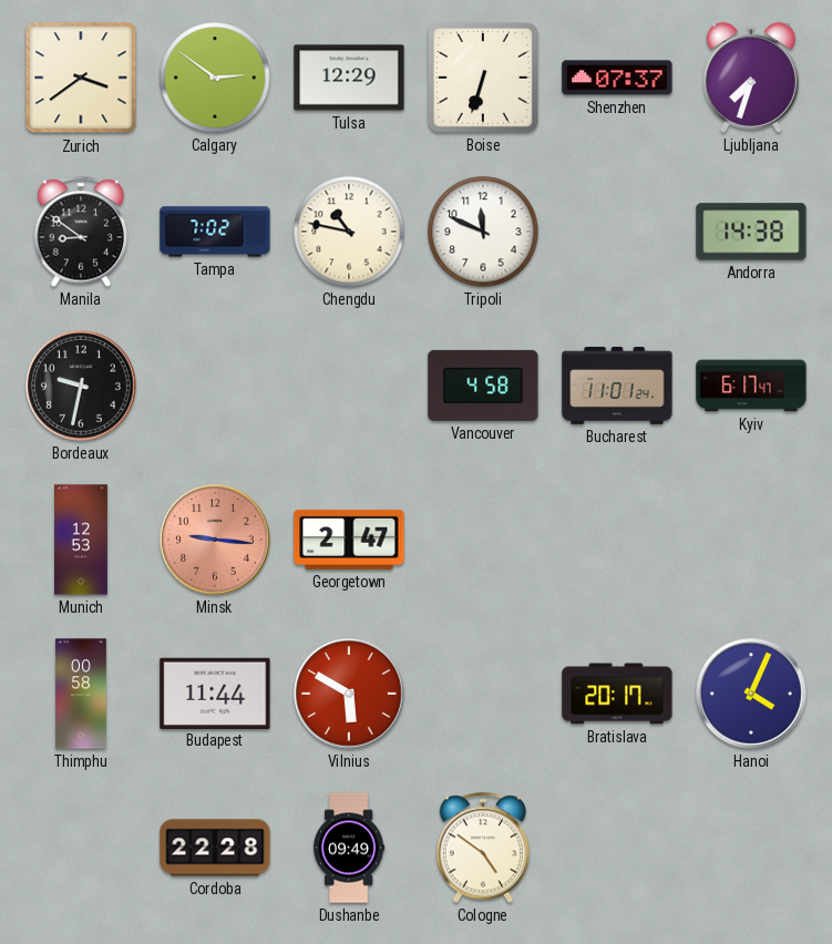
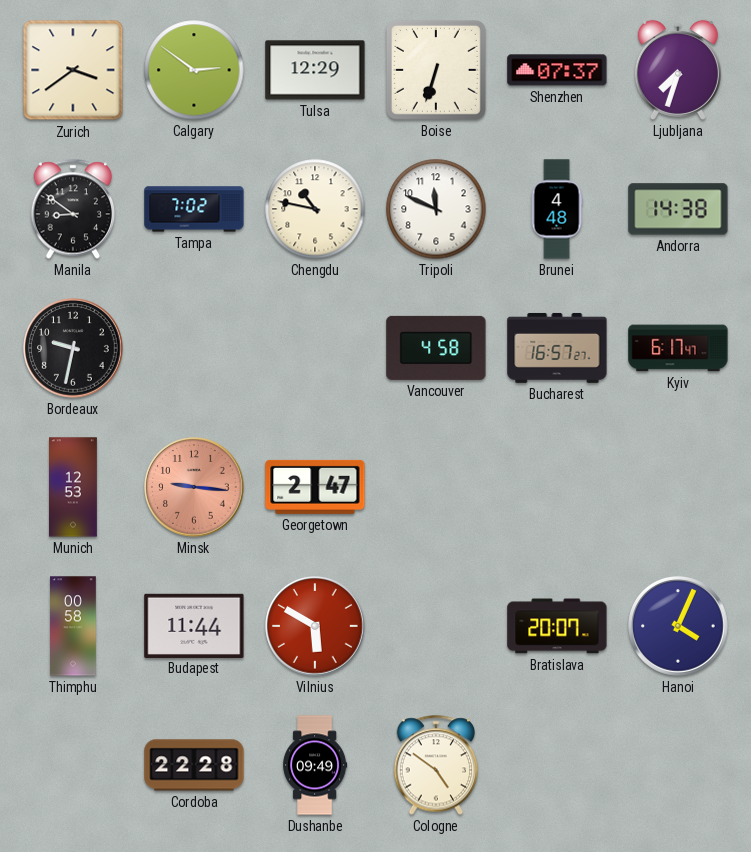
Brunei: none -> 4:48 (557, 209)
Bucharest: 11:01 -> 16:57 (557, 348)
Bratislava: 20:17 -> 20:07 (557, 626)
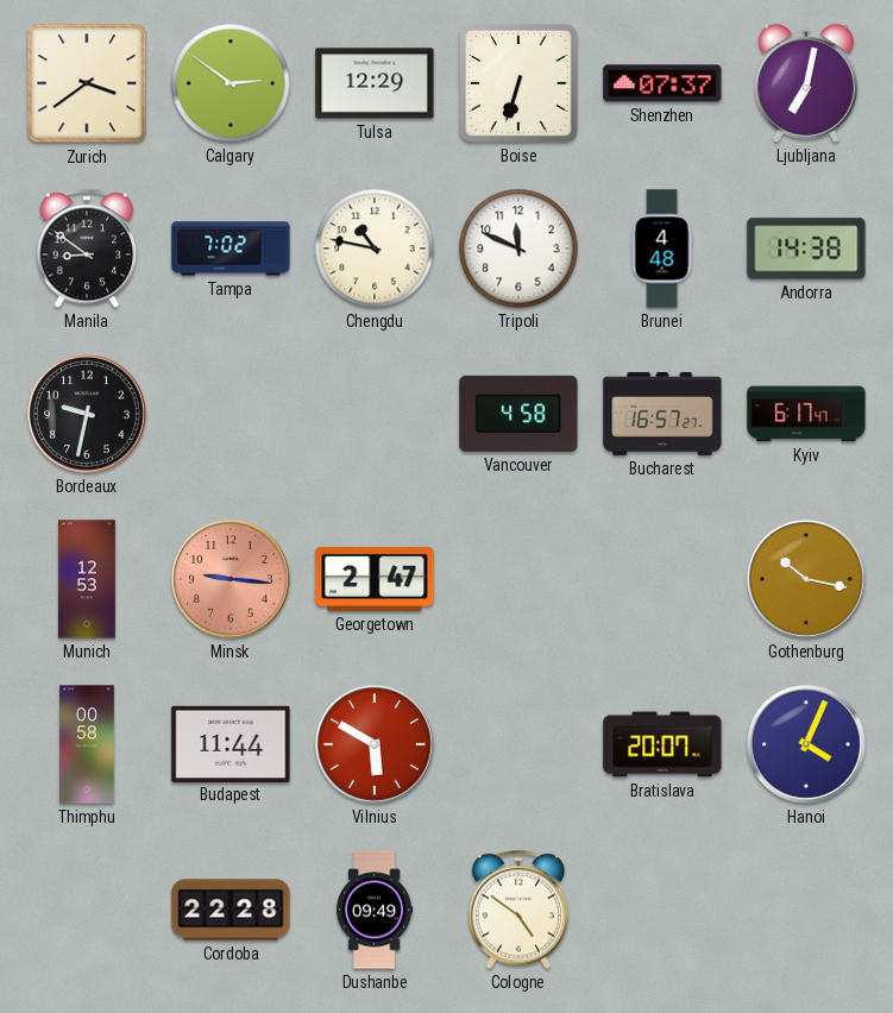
Ljubljana: 7:33 -> 7:02 (806, 83)
Gothenburg: none -> 10:17 (806, 579)
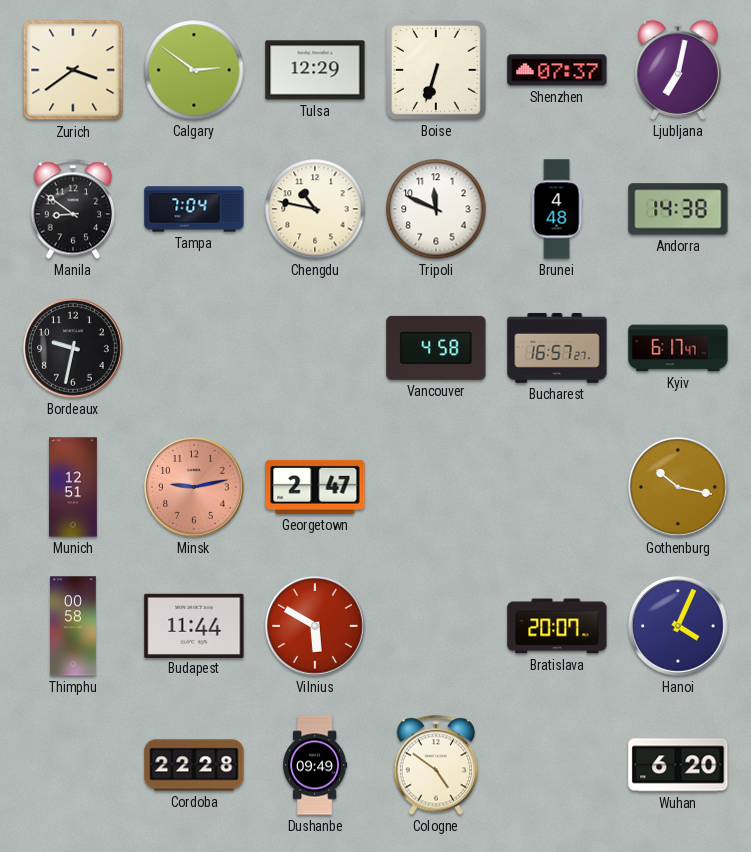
Tampa: 7:02 -> 7:04 (194, 209)
Munich: 12:53 -> 12:51 (74, 487)
Minsk: 9:16 -> 9:13 (194, 487)
Wuhan: none -> 6:20 (678, 765)
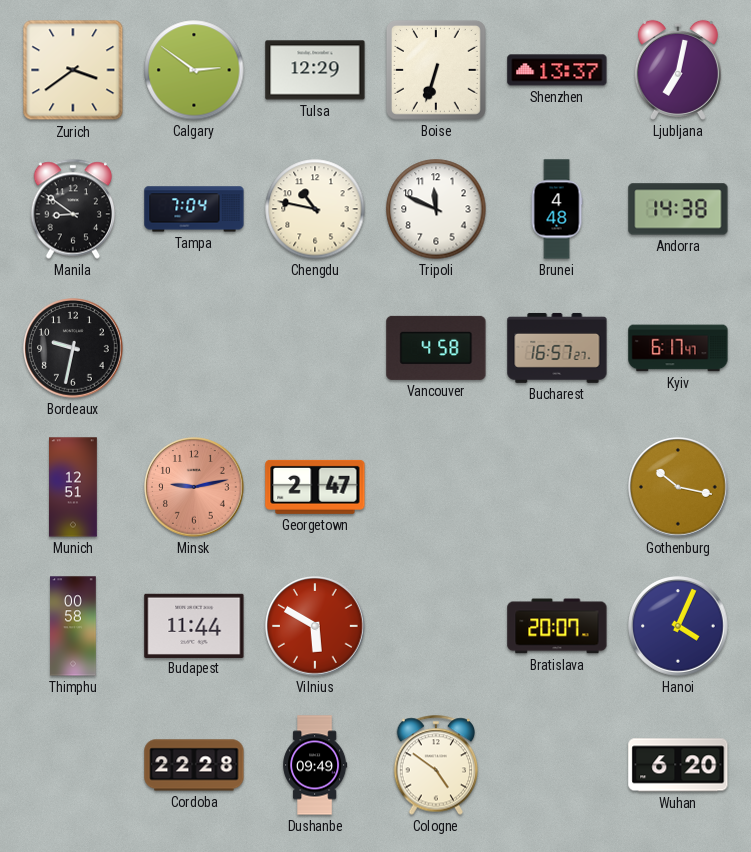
Shenzhen: 07:37 -> 13:37 (557, 70)
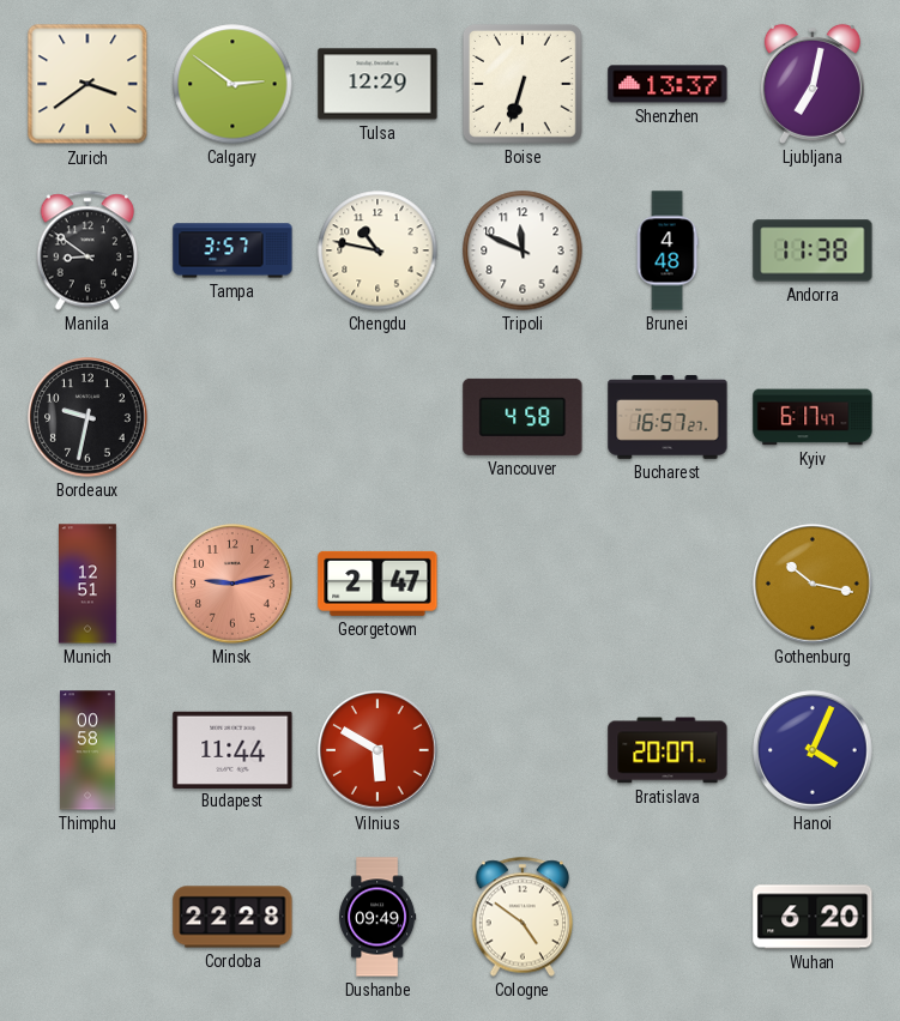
Tampa: 7:04 -> 3:57 (232, 250)
Andorra: 14:38 -> 11:38 (813, 250)
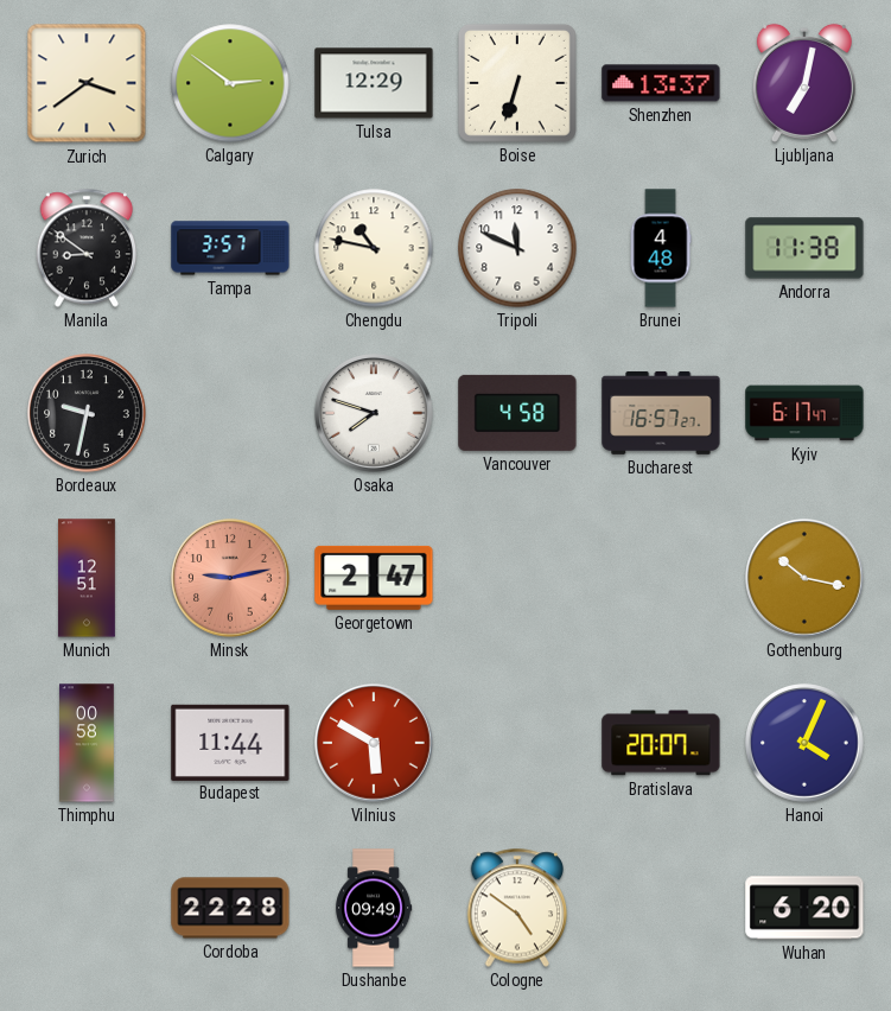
Osaka: none -> 7:48 (374, 413)
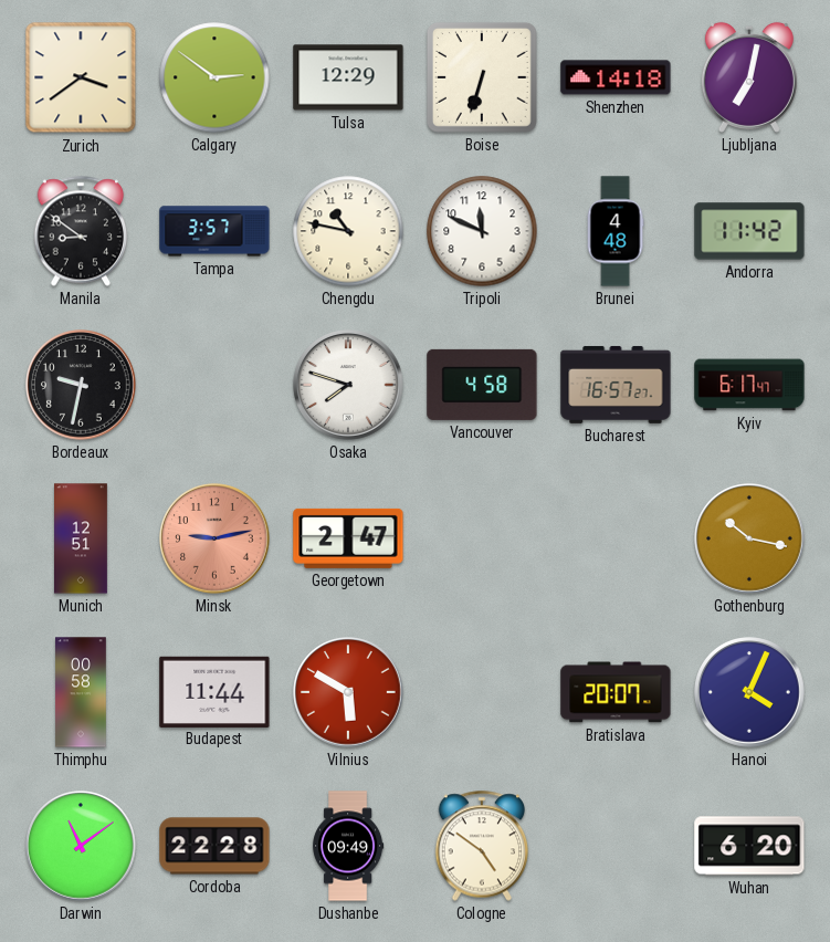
Shenzhen: 13:37 -> 14:18 (616, 77)
Andorra: 11:38 -> 11:42 (749, 231)
Darwin: none -> 11:09 (81, 846)
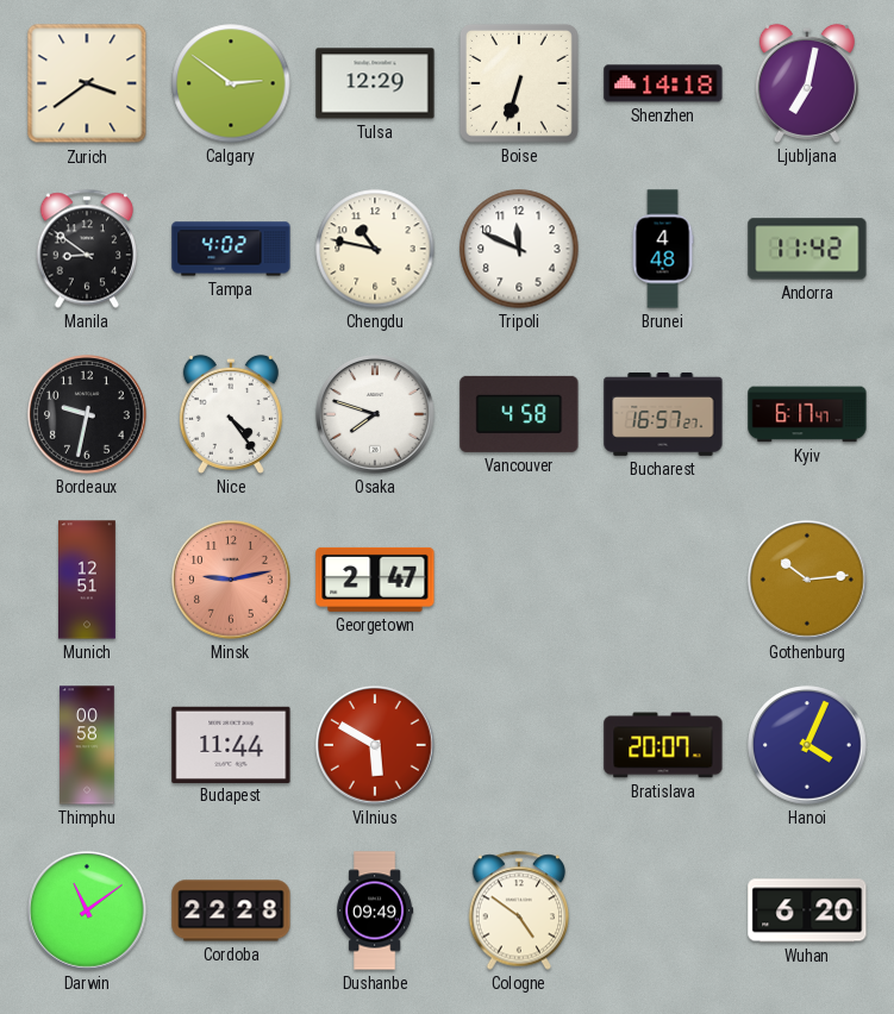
Tampa: 3:57 -> 4:02 (231, 249)
Nice: none -> 4:24 (231, 414)
Gothenburg: 10:17 -> 10:14 (807, 580)
